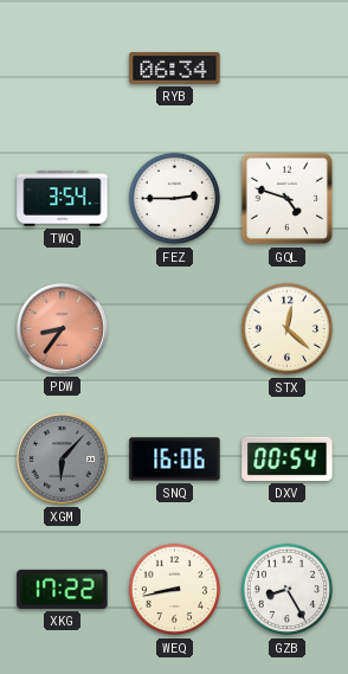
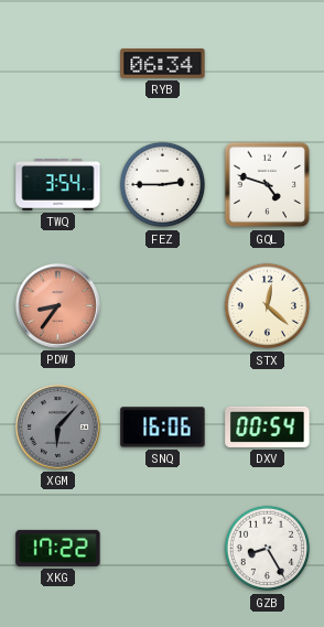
WEQ: 8:43 -> none (175, 590)
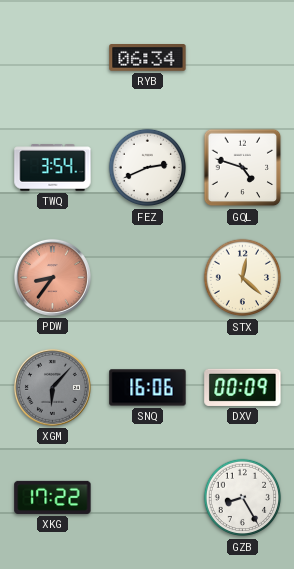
FEZ: 2:45 -> 2:41 (148, 168)
DXV: 00:54 -> 00:09 (243, 387)
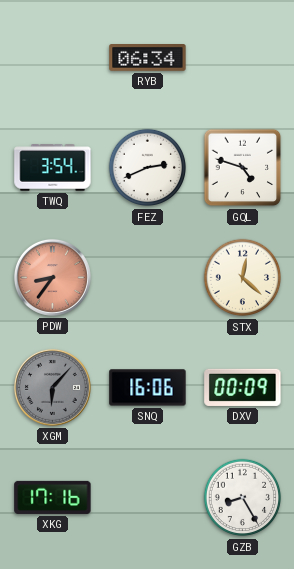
XKG: 17:22 -> 17:16 (53, 497)
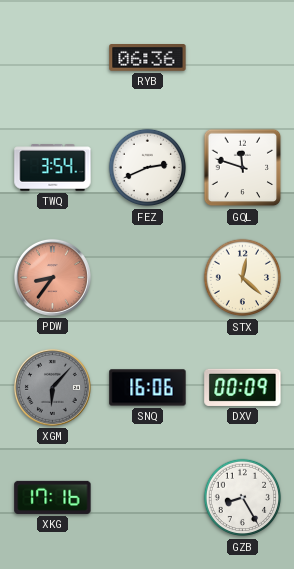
RYB: 06:34 -> 06:36 (148, 58)
GQL: 4:48 -> 11:48 (243, 168)
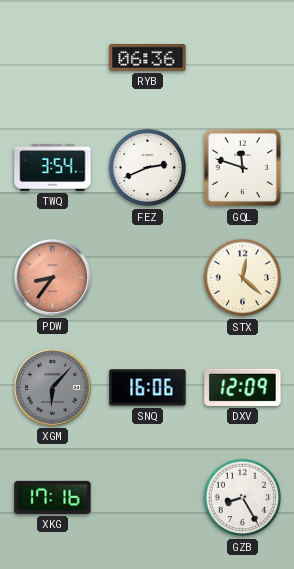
DXV: 00:09 -> 12:09 (243, 387)
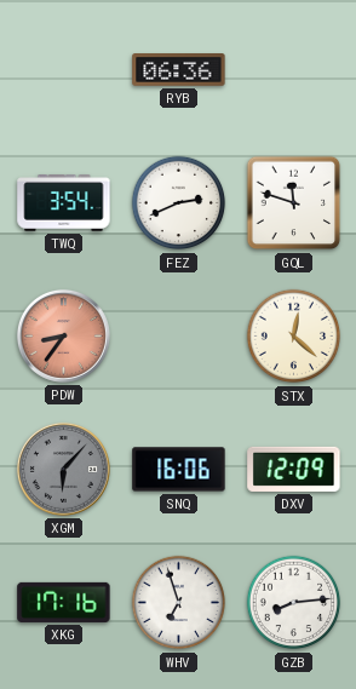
WHV: none -> 6:57 (179, 603)
GZB: 8:25 -> 8:14 (294, 603)
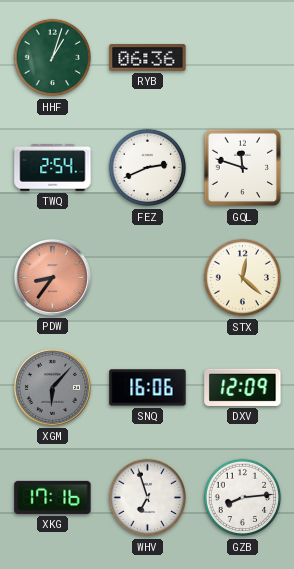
HHF: none -> 1:03 (53, 58)
TWQ: 3:54 -> 2:54 (53, 168)
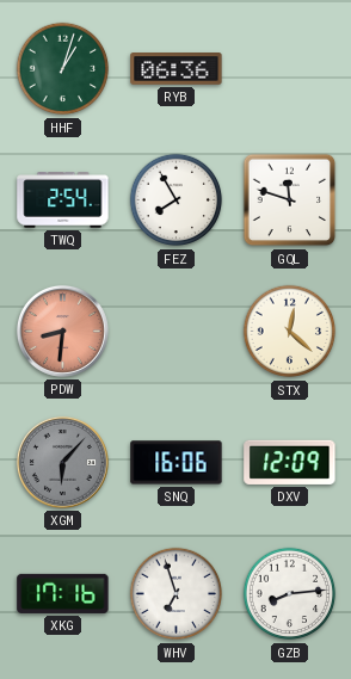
FEZ: 2:41 -> 7:55 (177, 200)
PDW: 8:36 -> 8:31 (62, 331)
